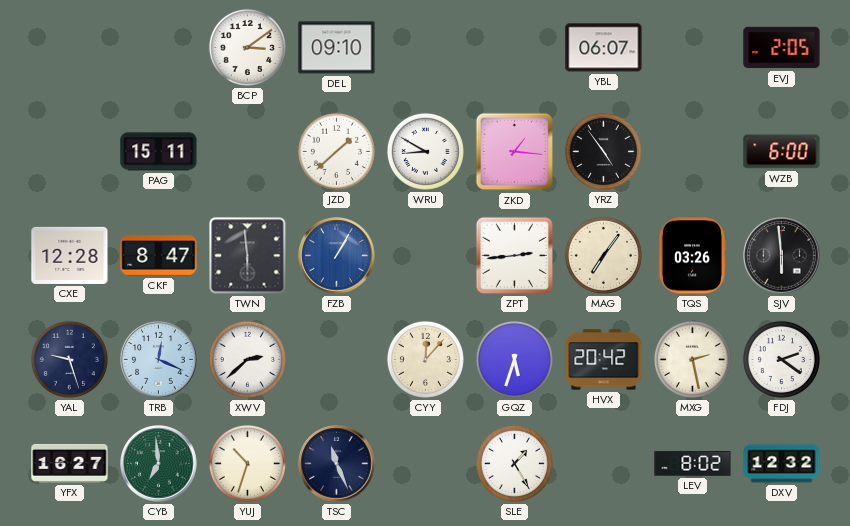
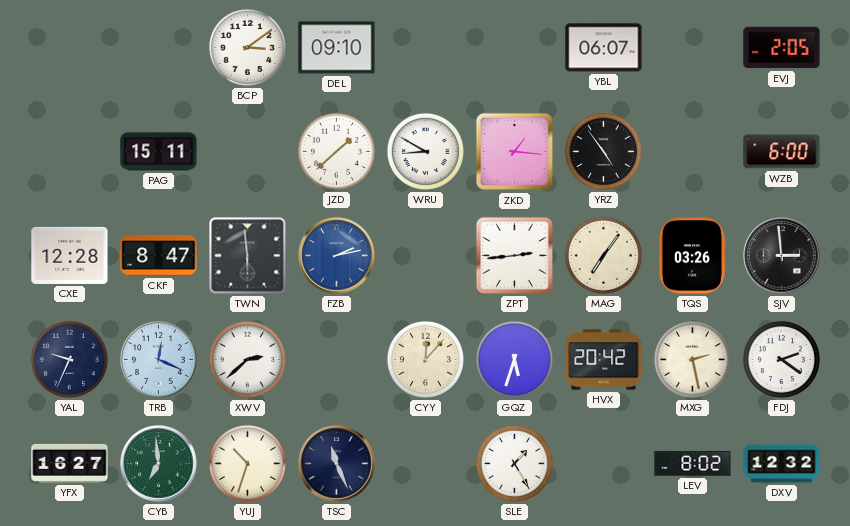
FZB: 1:05 -> 2:13 (337, 256)
SJV: 5:59 -> 2:59 (782, 256)
YAL: 9:27 -> 9:34 (69, 359)
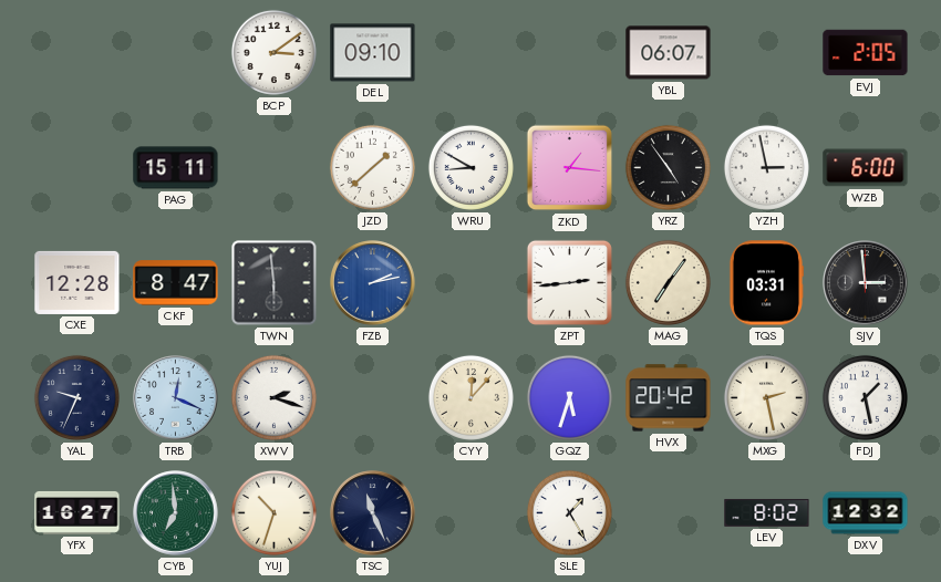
YZH: none -> 2:58 (766, 167)
TQS: 03:26 -> 03:31 (765, 283)
XWV: 2:38 -> 2:18 (273, 397)
FDJ: 2:21 -> 1:28 (865, 397)
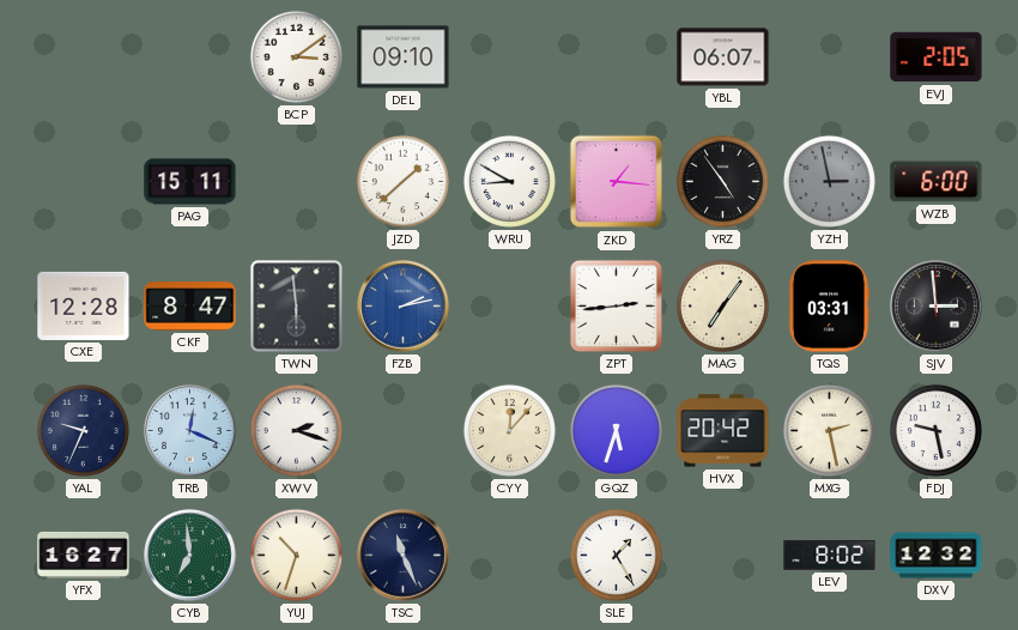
YZH dial: white -> grey (829, 181)
FDJ: 1:28 -> 9:28 (935, 430)
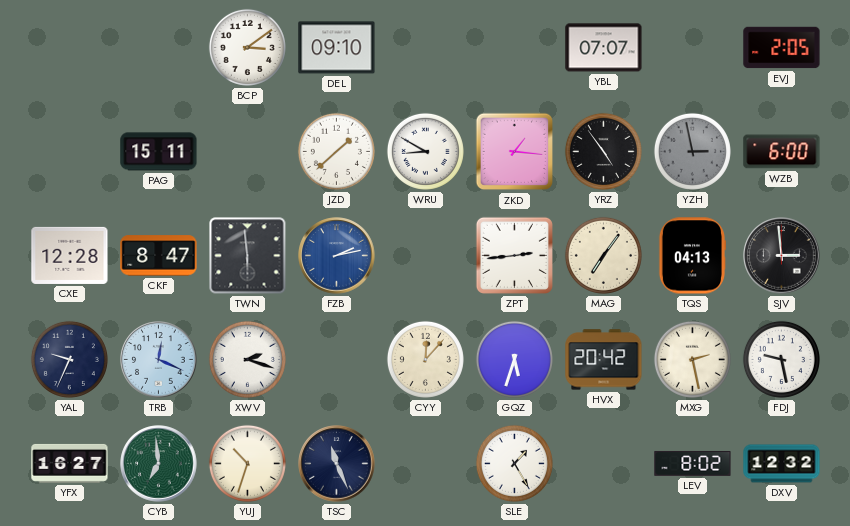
YBL: 06:07 -> 07:07 (604, 48)
TQS: 03:31 -> 04:13 (691, 256)
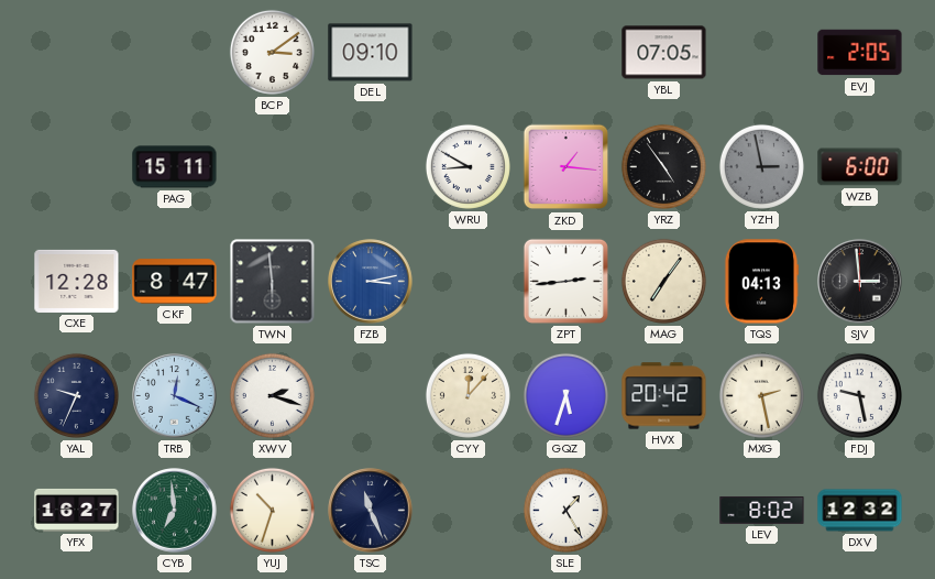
YBL: 07:07 -> 07:05 (664, 53)
JZD: 1:38 -> none (336, 151)
FZB: 2:13 -> 3:13 (371, 282)
